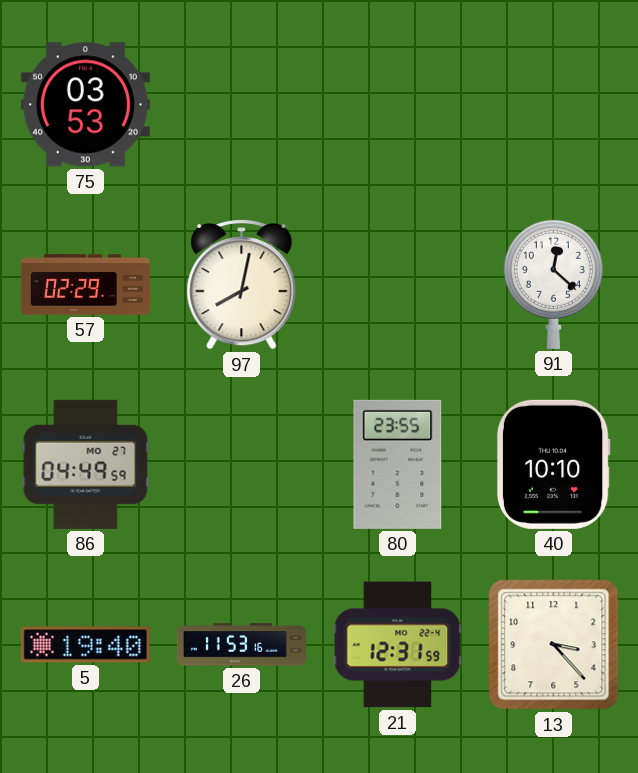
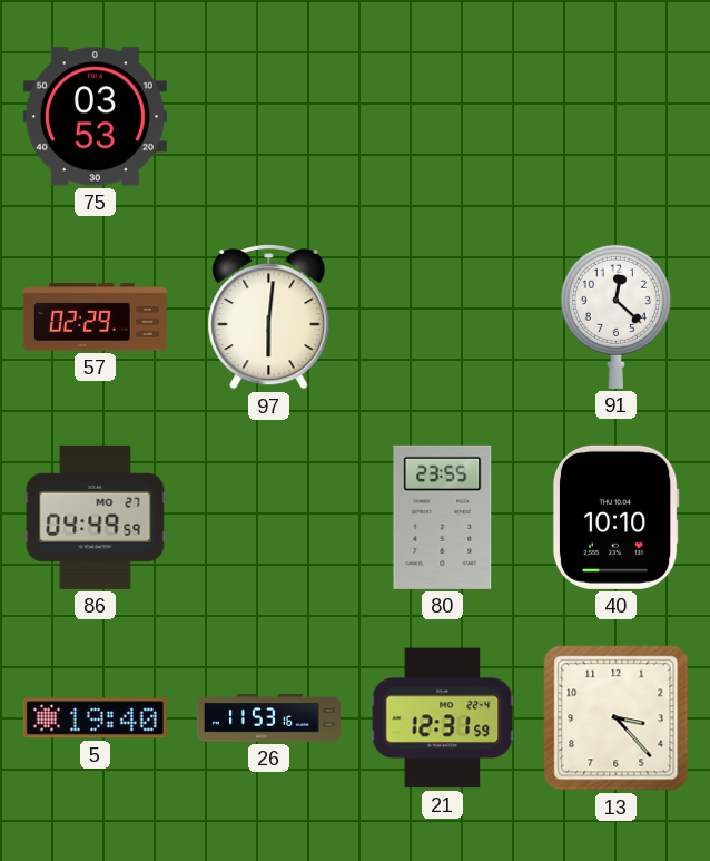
97: 8:02 -> 6:01 (269, 317)
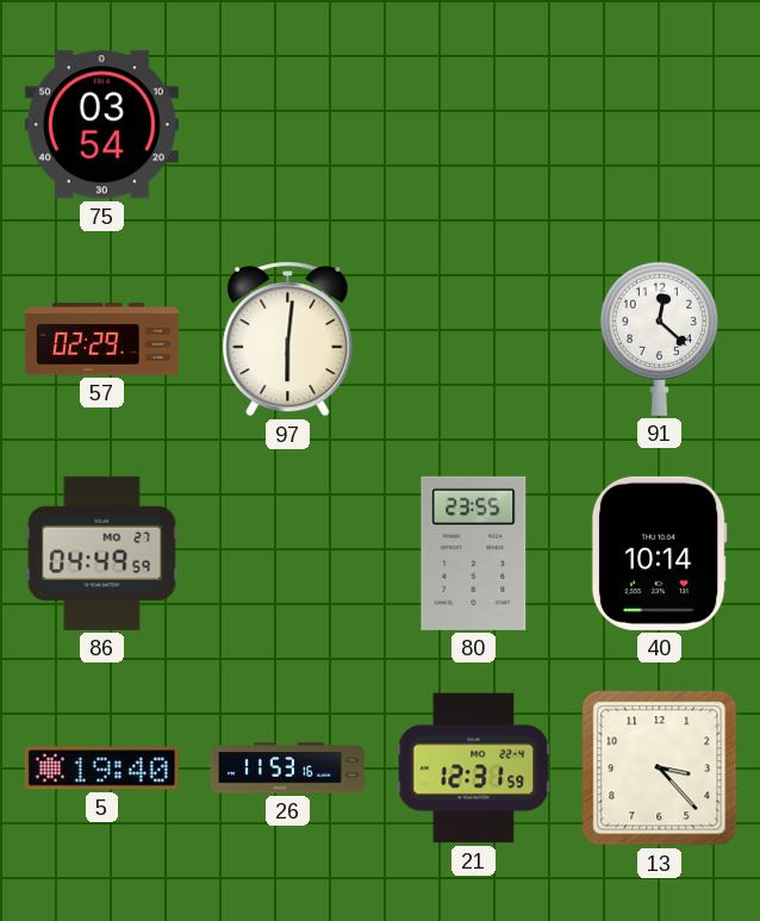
75: 03:53 -> 03:54 (101, 125)
40: 10:10 -> 10:14 (659, 553)
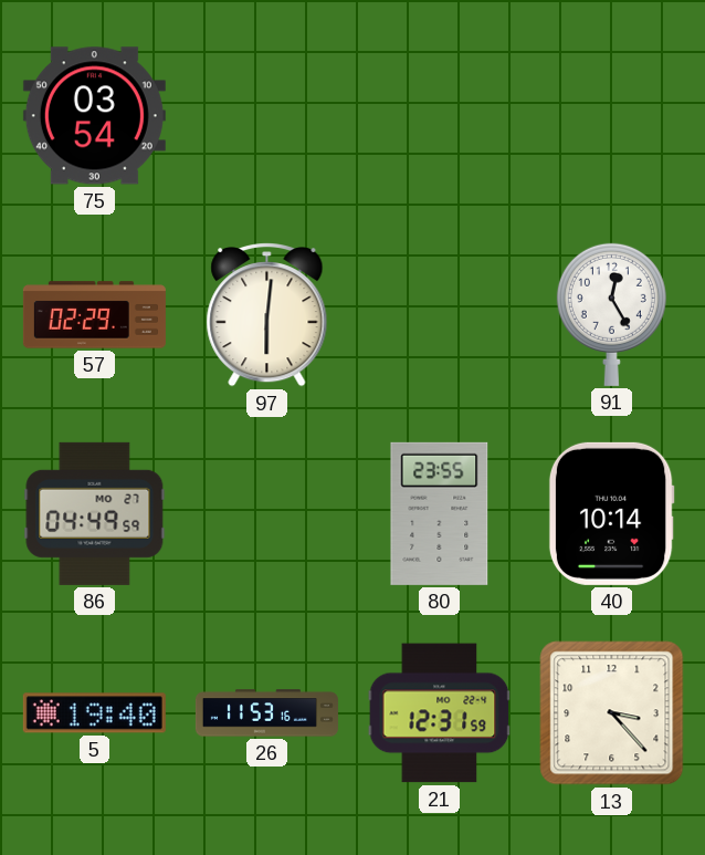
91: 12:22 -> 12:25 (611, 314)
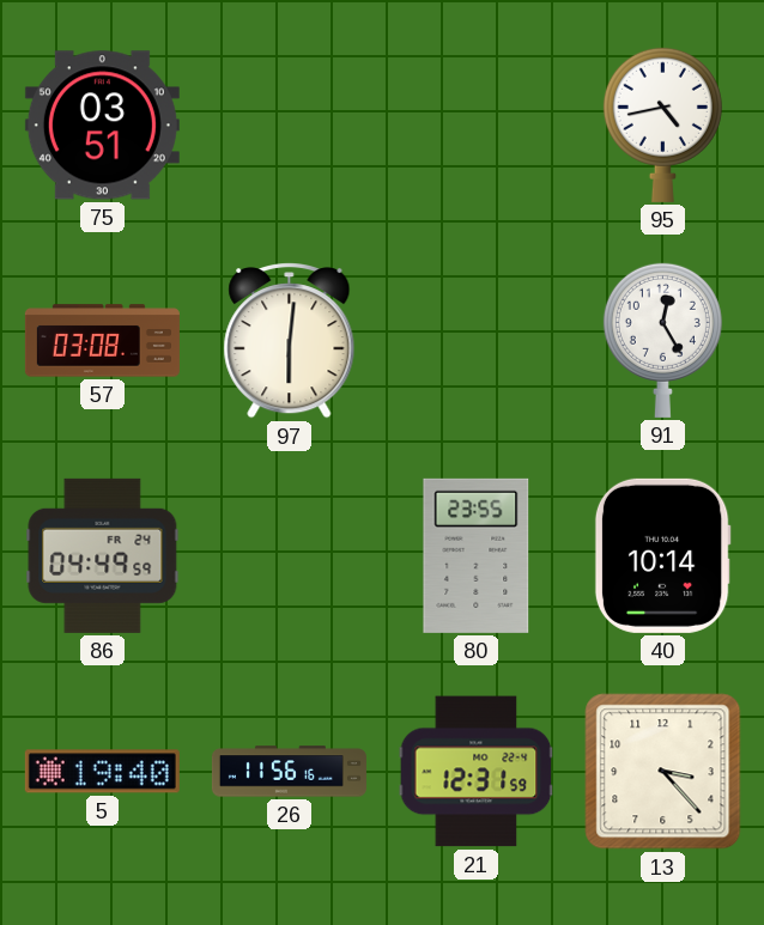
75: 03:54 -> 03:51 (102, 126)
95: none -> 4:43 (662, 124)
57: 02:29 -> 03:08 (102, 341)
86 date: MO 27 -> FR 24 (103, 555)
26: 11:53 -> 11:56 (289, 772)
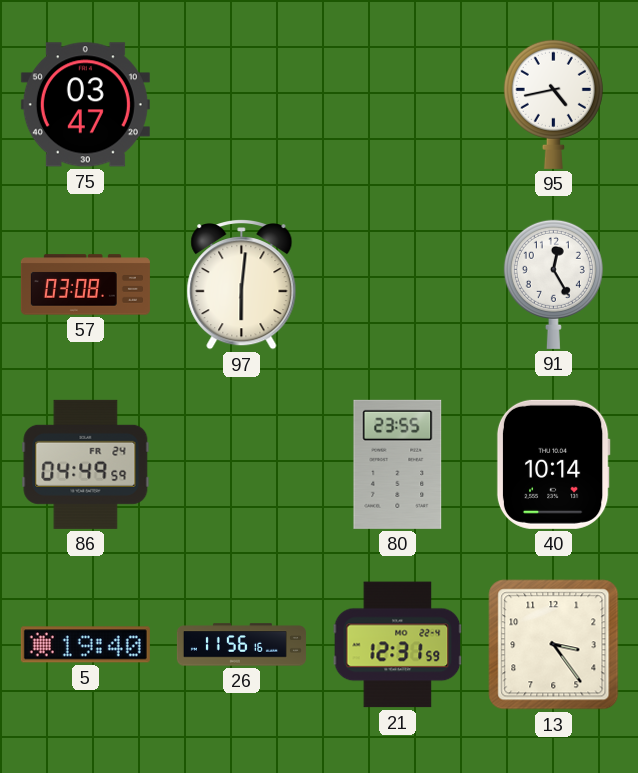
75: 03:51 -> 03:47 (85, 105)
13: 3:23 -> 3:24 (554, 645)
